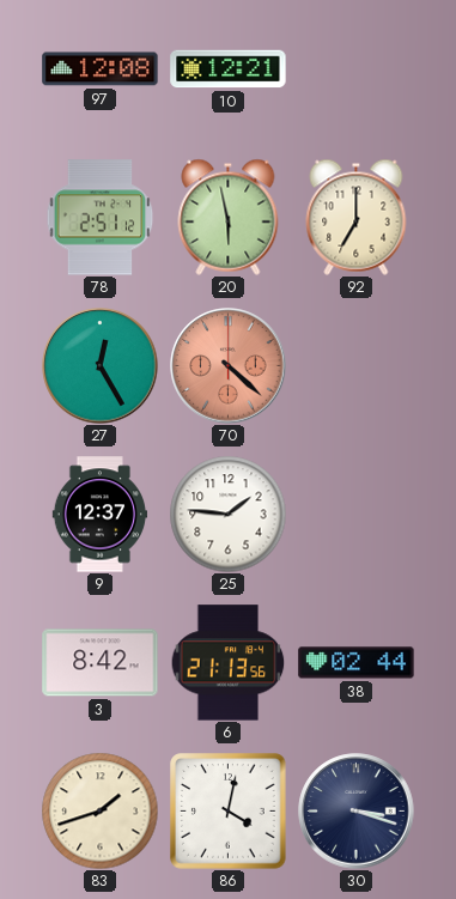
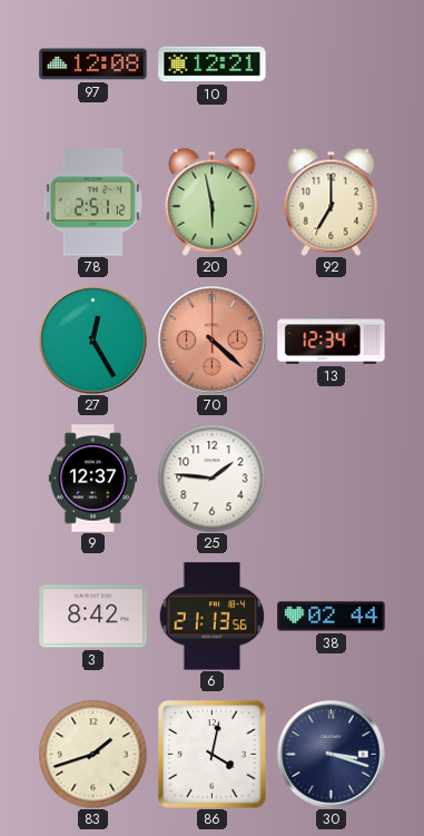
13: none -> 12:34 (332, 341)
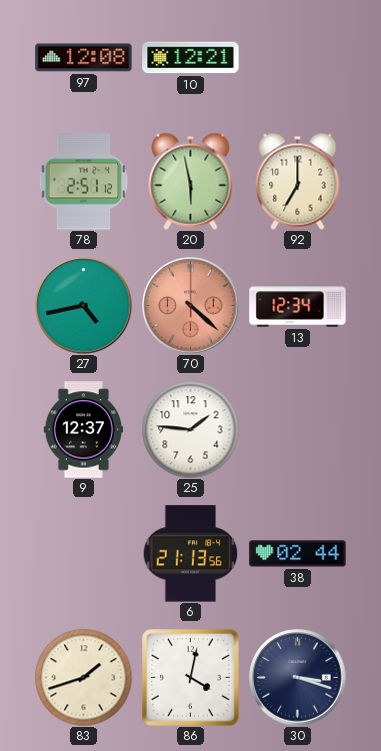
27: 12:25 -> 4:43 (84, 306)
3: 8:42 -> none (93, 617)
